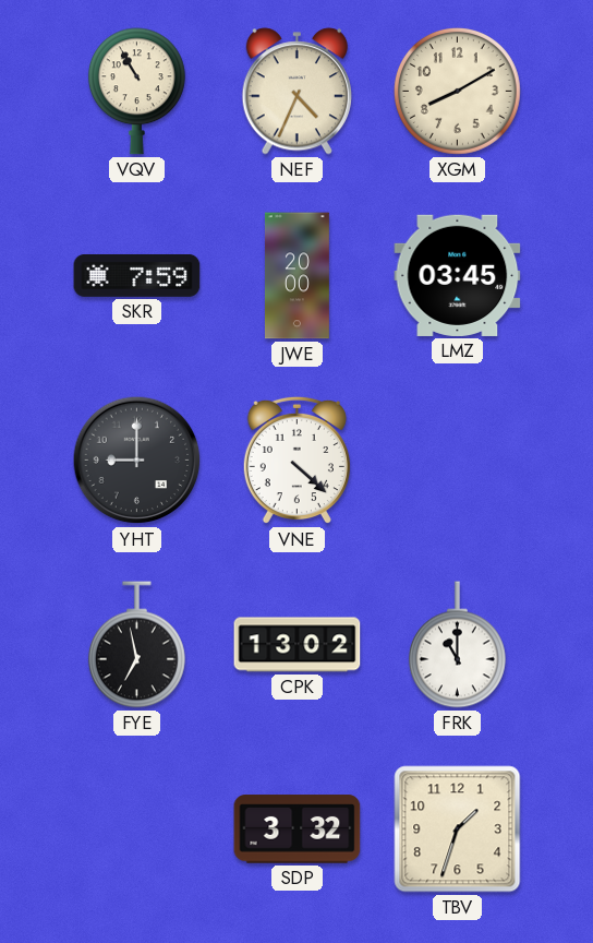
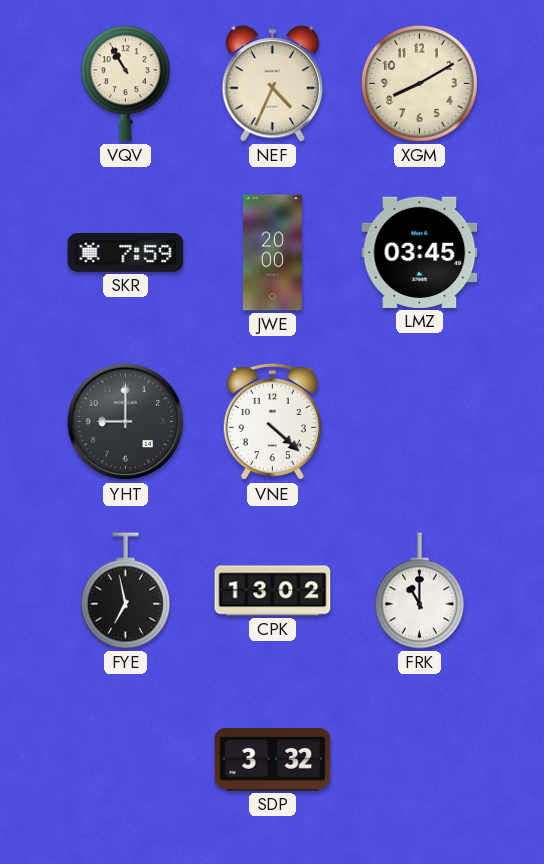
TBV: 1:33 -> none (458, 829)
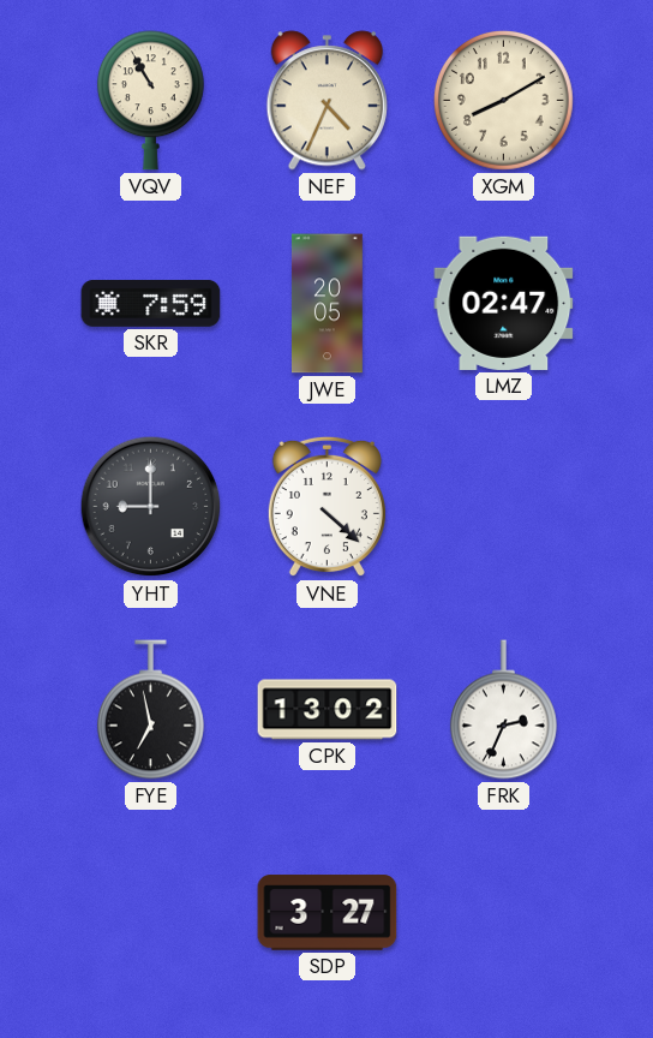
JWE: 20:00 -> 20:05 (326, 304)
LMZ: 03:45 -> 02:47 (504, 303)
FRK: 11:00 -> 2:34 (503, 710)
SDP: 3:32 -> 3:27 (328, 913)
